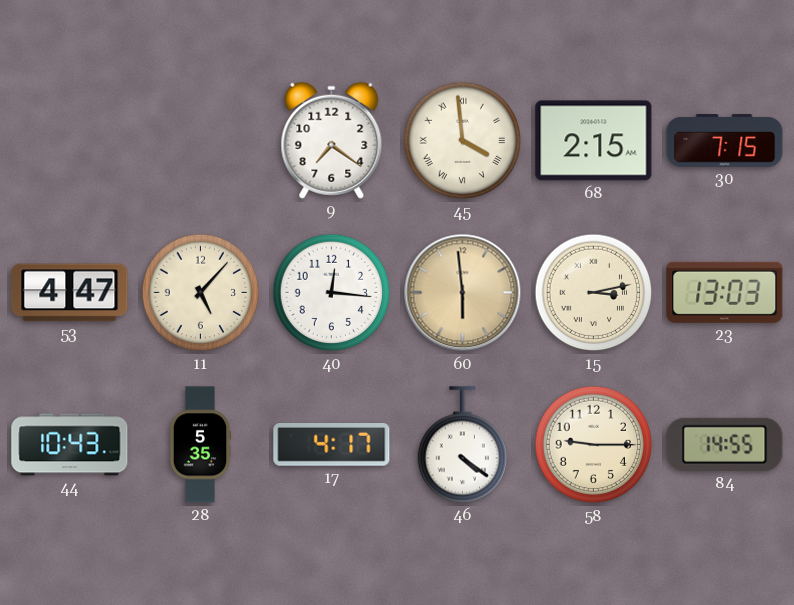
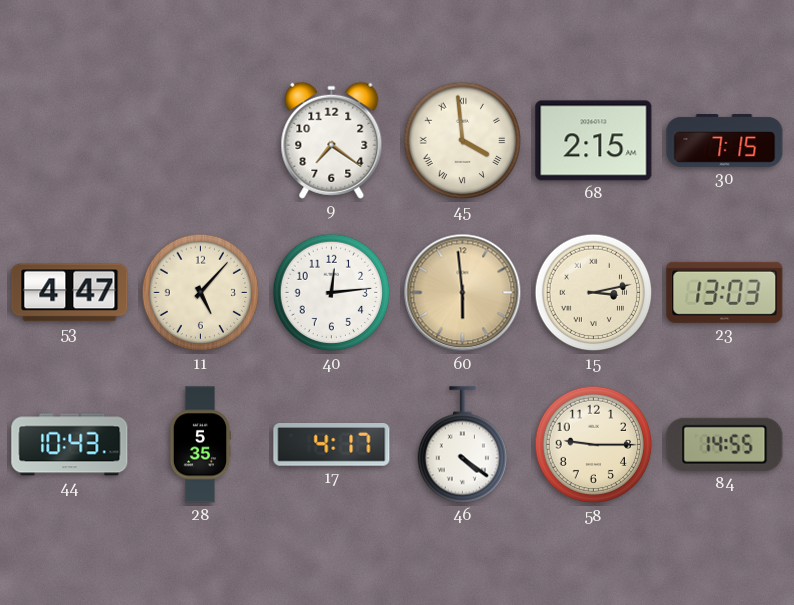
40: 12:16 -> 12:14 (332, 293)
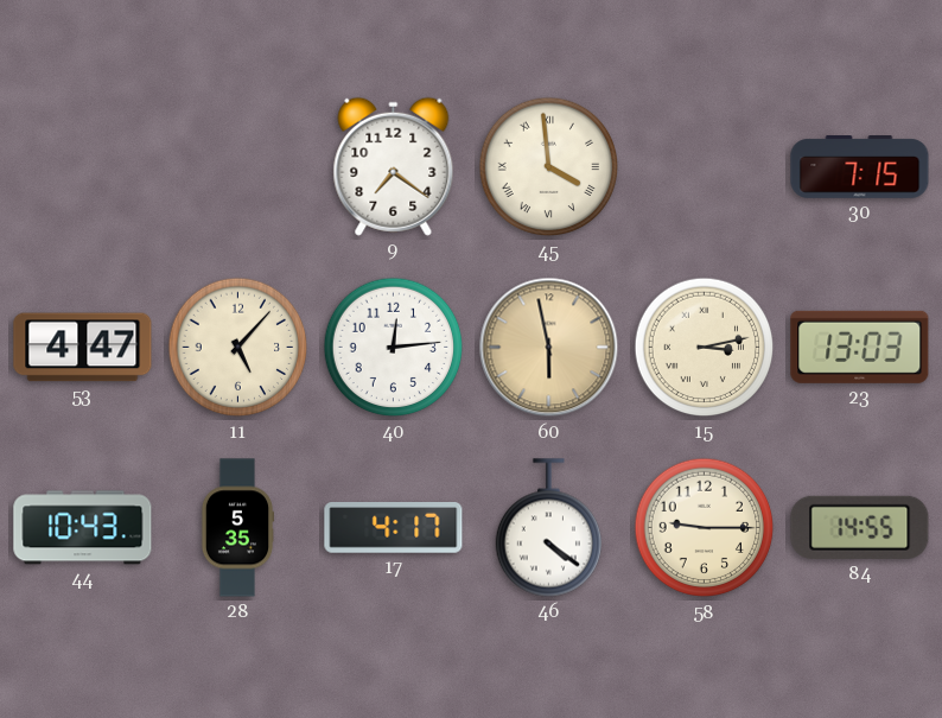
68: 2:15 -> none (594, 141)
60: 5:59 -> 5:58 (549, 348)
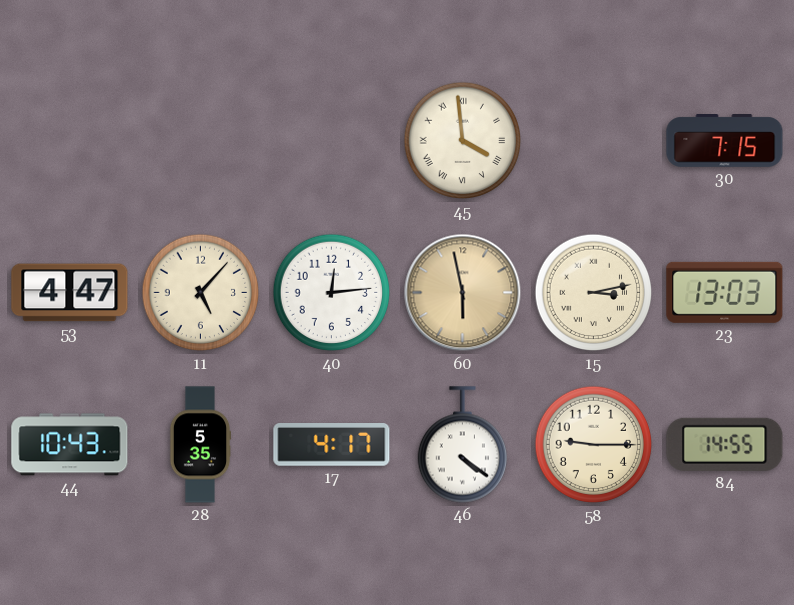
9: 7:21 -> none (394, 166)
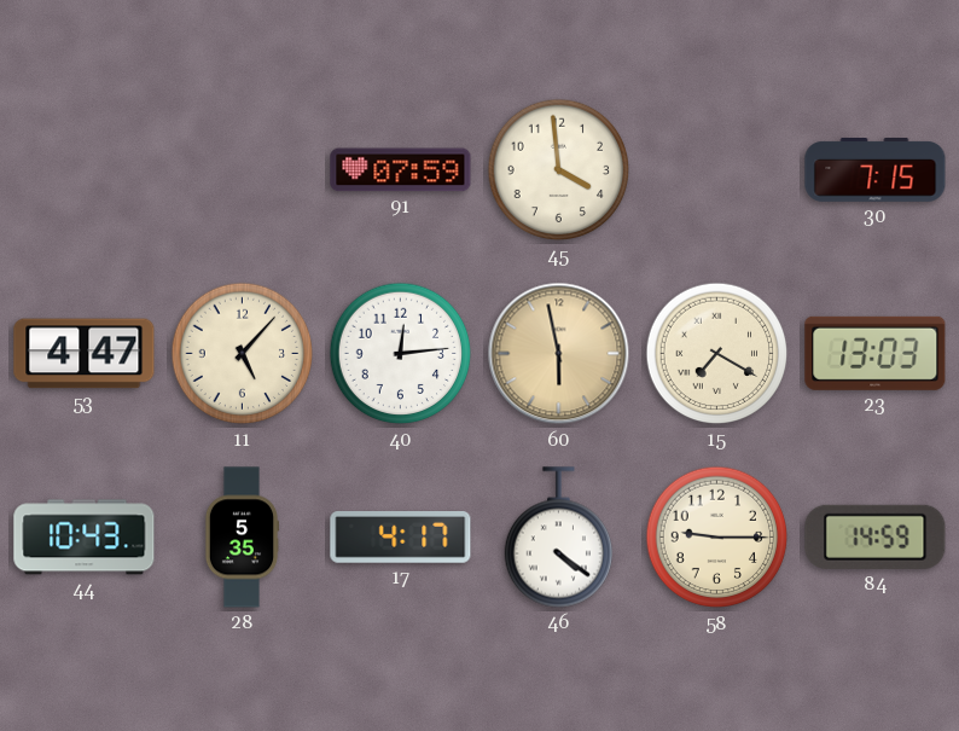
91: none -> 07:59 (401, 170)
45 numerals: Roman -> Arabic (559, 170)
15: 3:13 -> 7:20 (717, 354)
84: 14:55 -> 14:59 (876, 536)
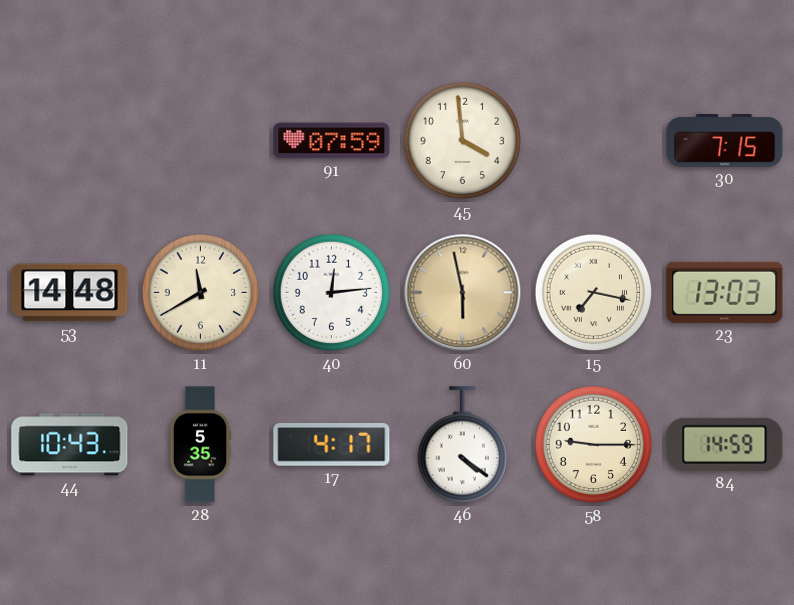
53: 4:47 -> 14:48 (70, 293)
11: 5:07 -> 11:40 (201, 293)
15: 7:20 -> 7:17 (594, 293)
